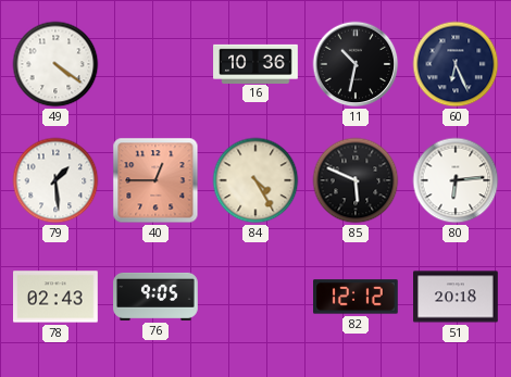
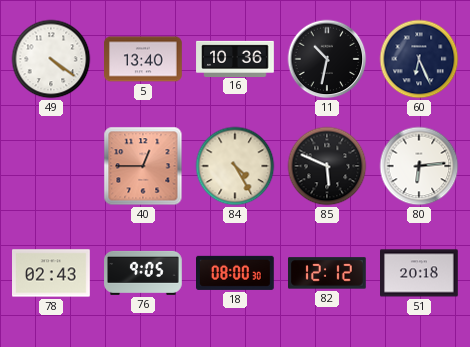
5: none -> 13:40 (144, 59)
79: 1:29 -> none (55, 180)
18: none -> 08:00 (236, 273)
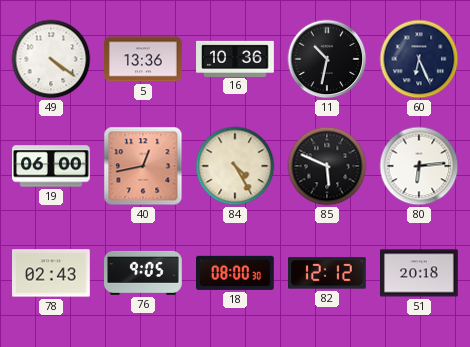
5: 13:40 -> 13:36 (144, 59)
19: none -> 06:00 (51, 166)
40: 12:45 -> 12:43 (143, 166)
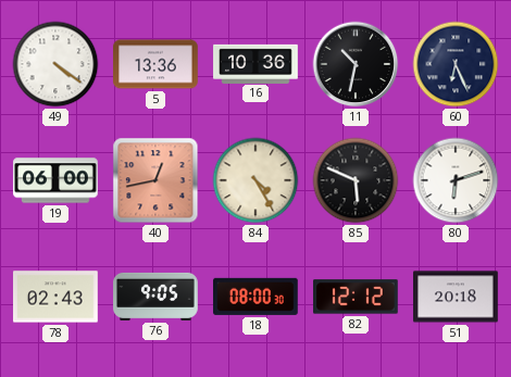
80: 6:14 -> 6:12 (456, 180)
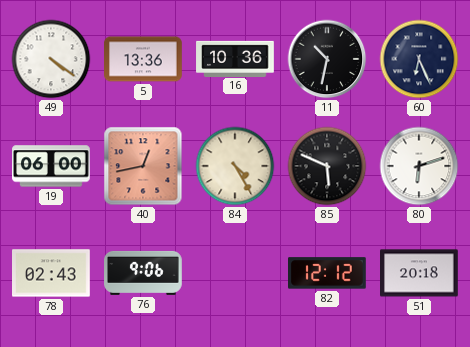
76: 9:05 -> 9:06 (143, 273)
18: 08:00 -> none (257, 297)
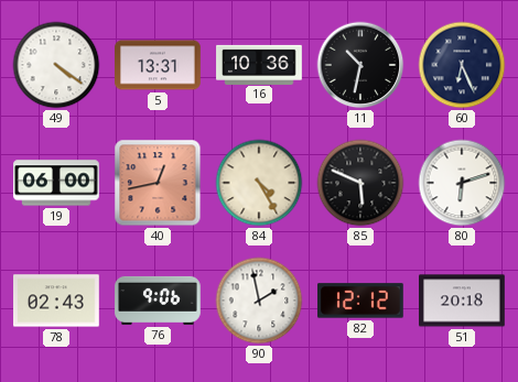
5: 13:36 -> 13:31 (159, 65)
90: none -> 1:58 (259, 301)
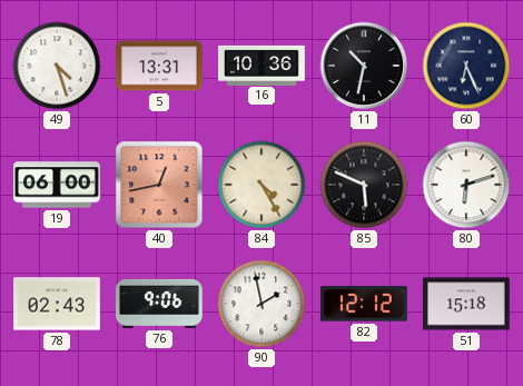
49: 4:21 -> 4:27 (57, 66)
51: 20:18 -> 15:18 (467, 304)
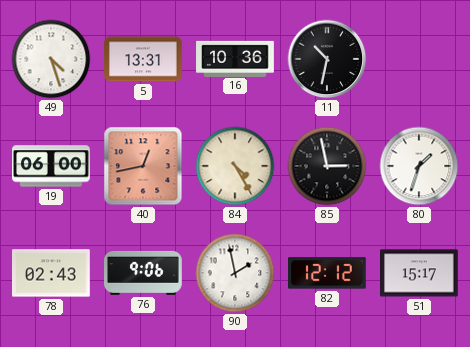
60: 6:26 -> none (466, 66)
85: 5:49 -> 2:58 (327, 166)
80: 6:12 -> 1:33 (419, 166)
51: 15:18 -> 15:17 (420, 273)
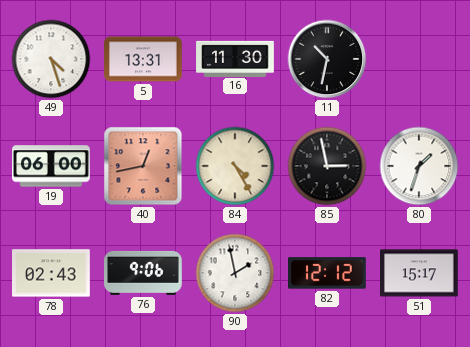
16: 10:36 -> 11:30 (235, 58)
